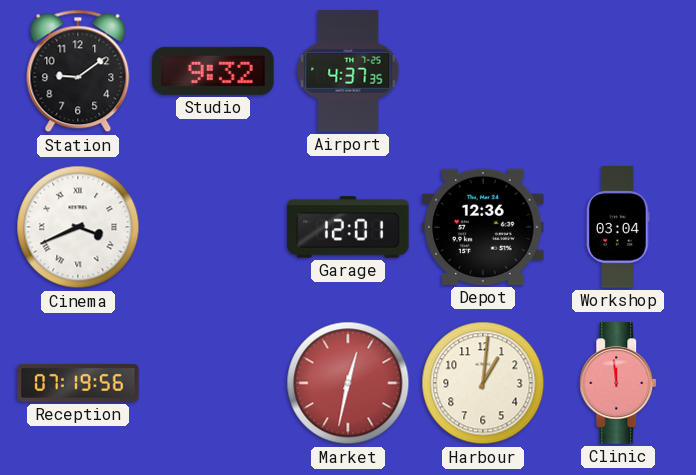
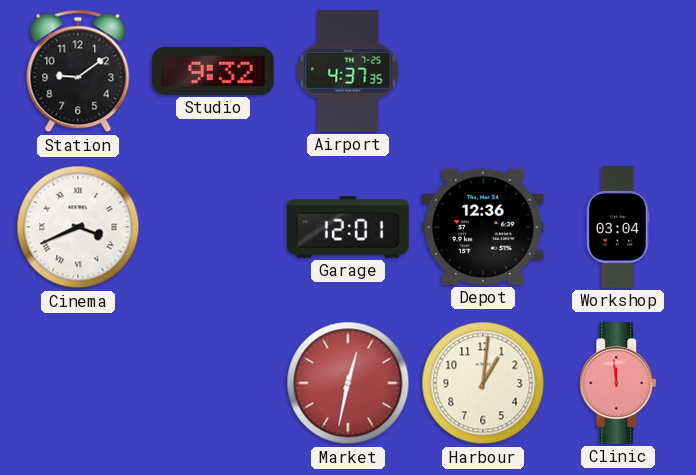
Reception: 07:19 -> none (78, 384)
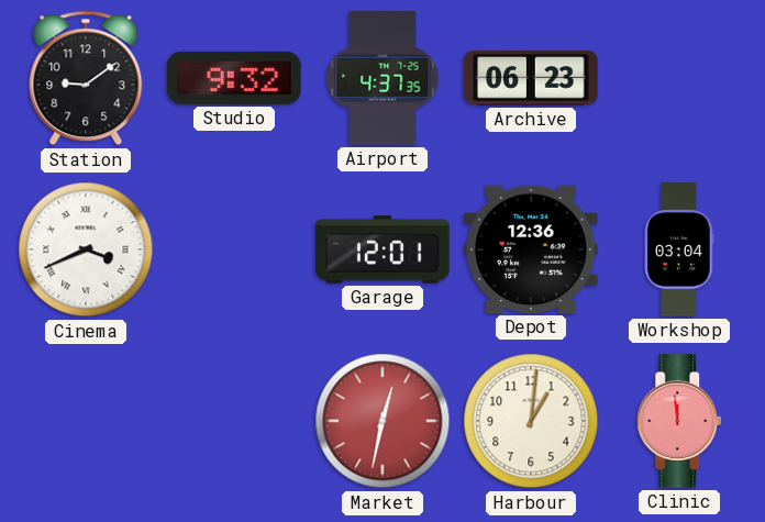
Archive: none -> 06:23 (531, 78)
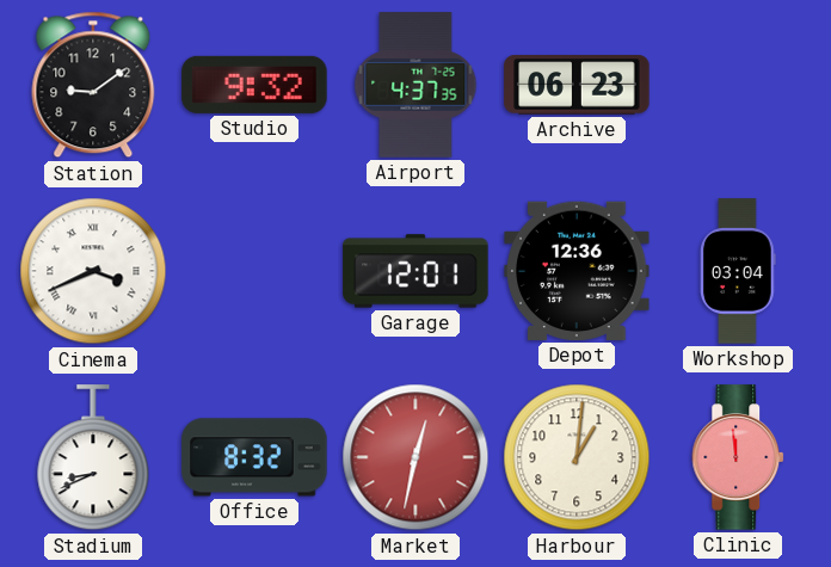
Stadium: none -> 8:41 (93, 458)
Office: none -> 8:32 (254, 457)
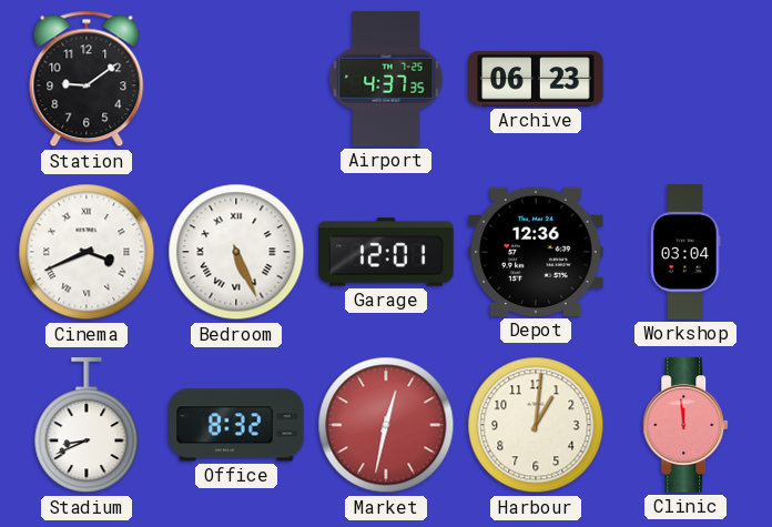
Studio: 9:32 -> none (254, 85)
Bedroom: none -> 5:26 (236, 252)
